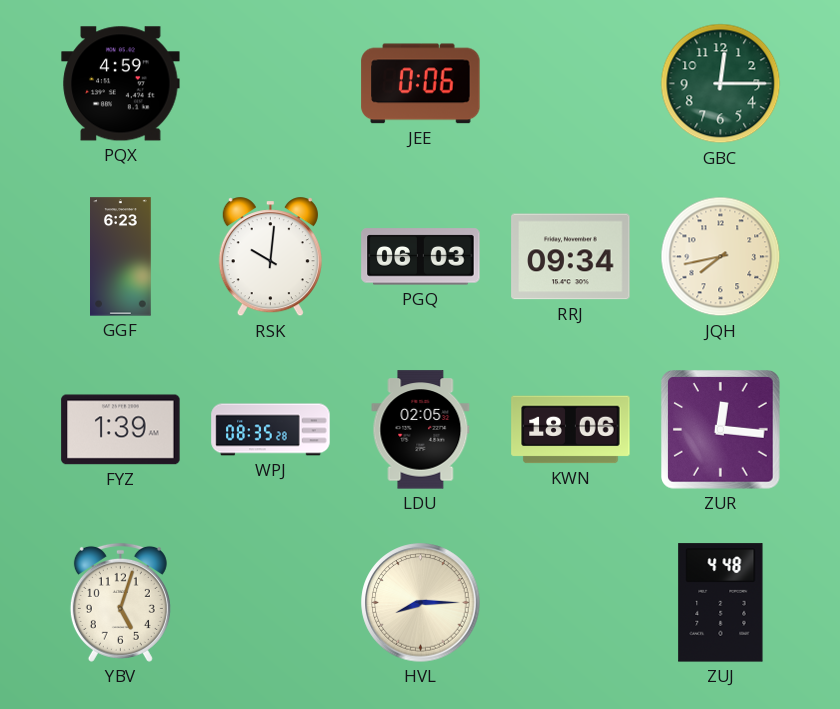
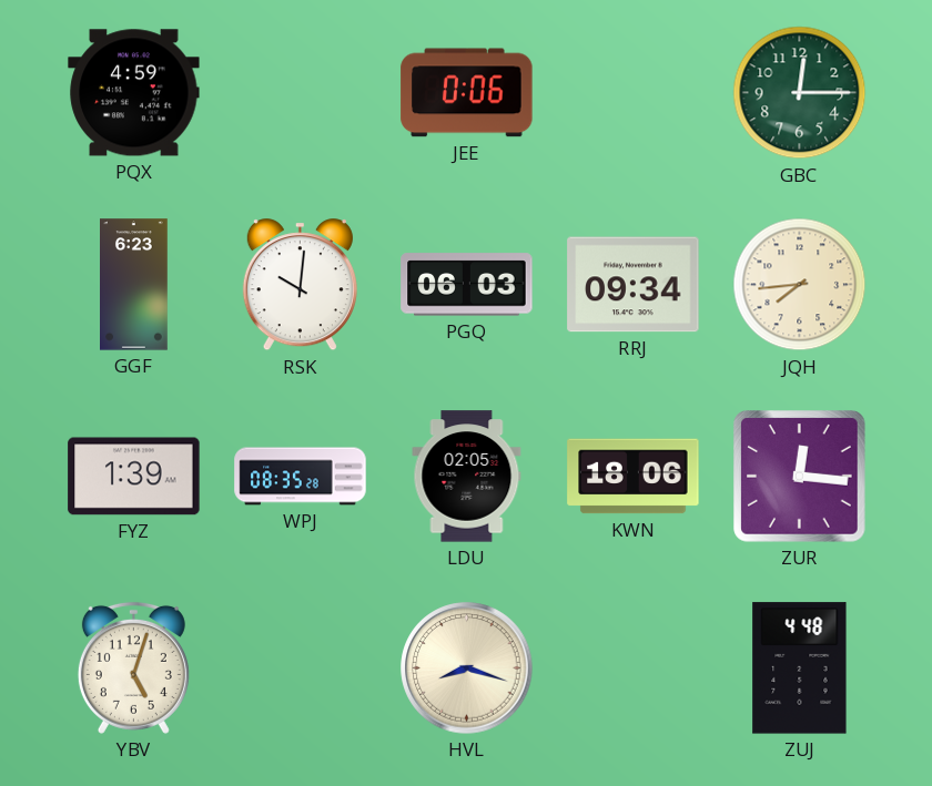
JQH: 7:43 -> 7:44 (800, 285)
HVL: 8:15 -> 8:18 (467, 668)
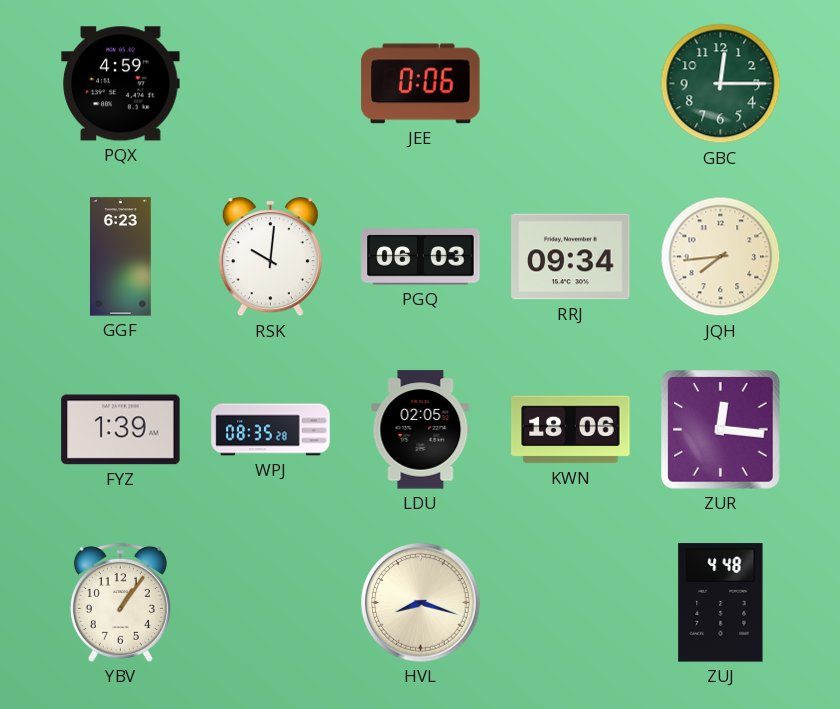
YBV: 5:03 -> 1:06 (120, 602)
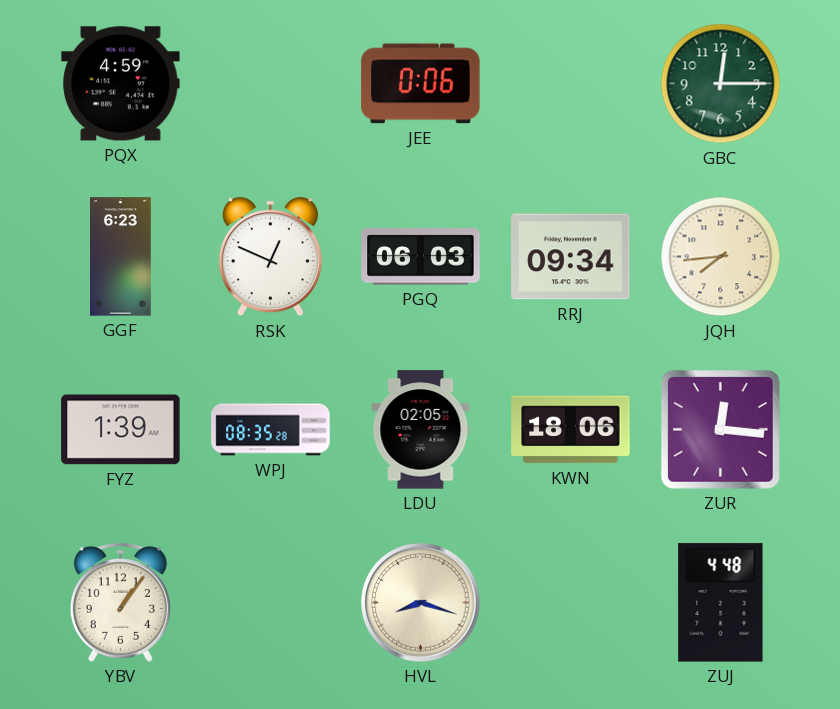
RSK: 10:01 -> 12:49 (270, 257)
